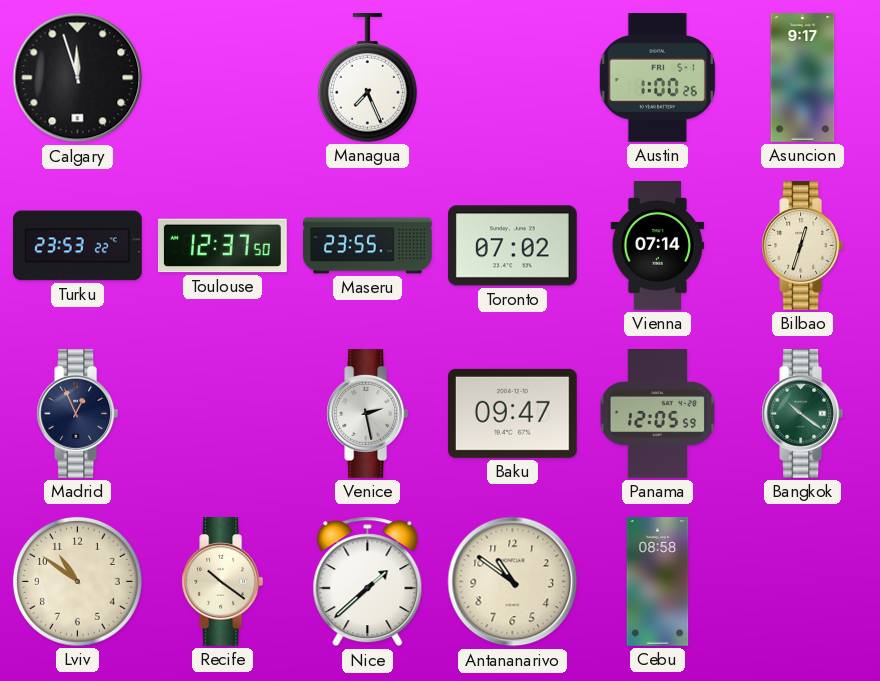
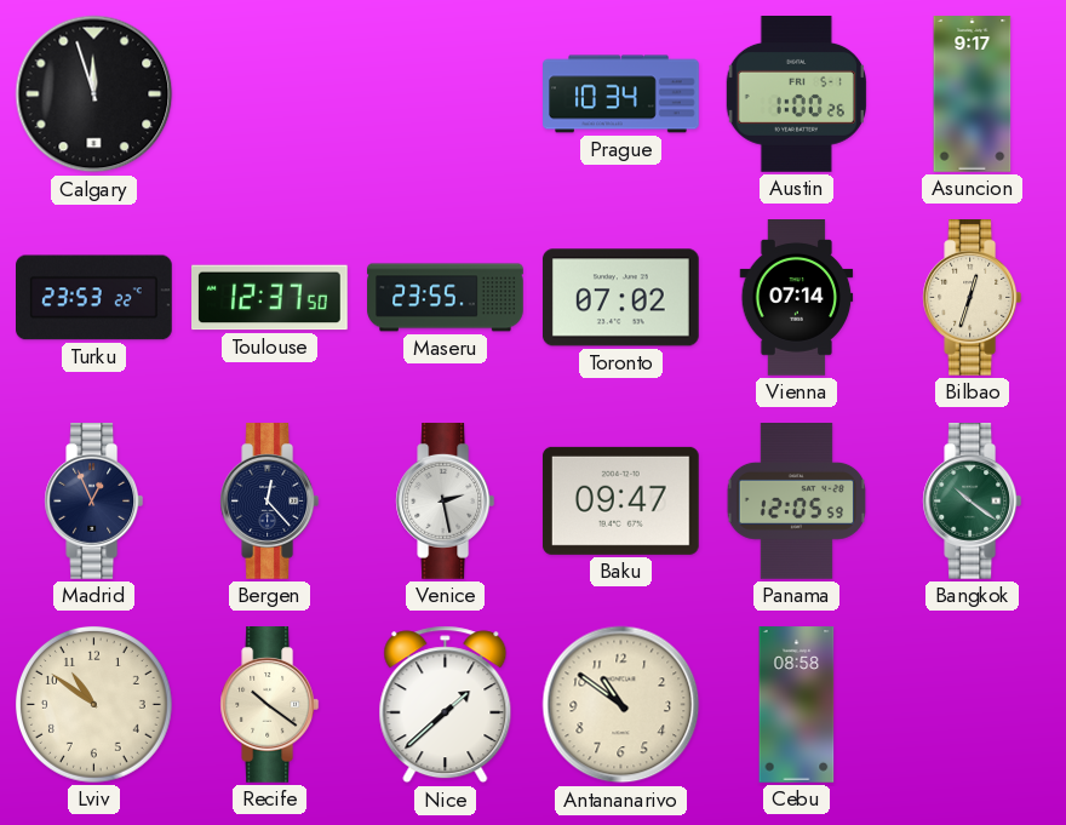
Managua: 7:26 -> none (367, 78)
Prague: none -> 10:34 (621, 94)
Bergen: none -> 12:23 (270, 502)
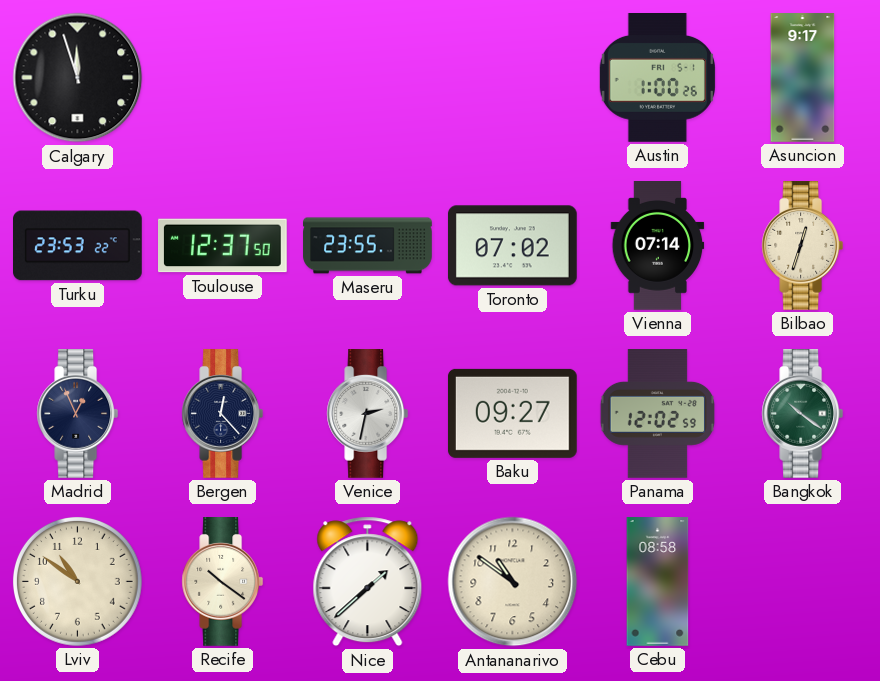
Prague: 10:34 -> none (621, 94)
Venice: 2:28 -> 2:32 (368, 414)
Baku: 09:47 -> 09:27 (512, 413)
Panama: 12:05 -> 12:02 (657, 414)
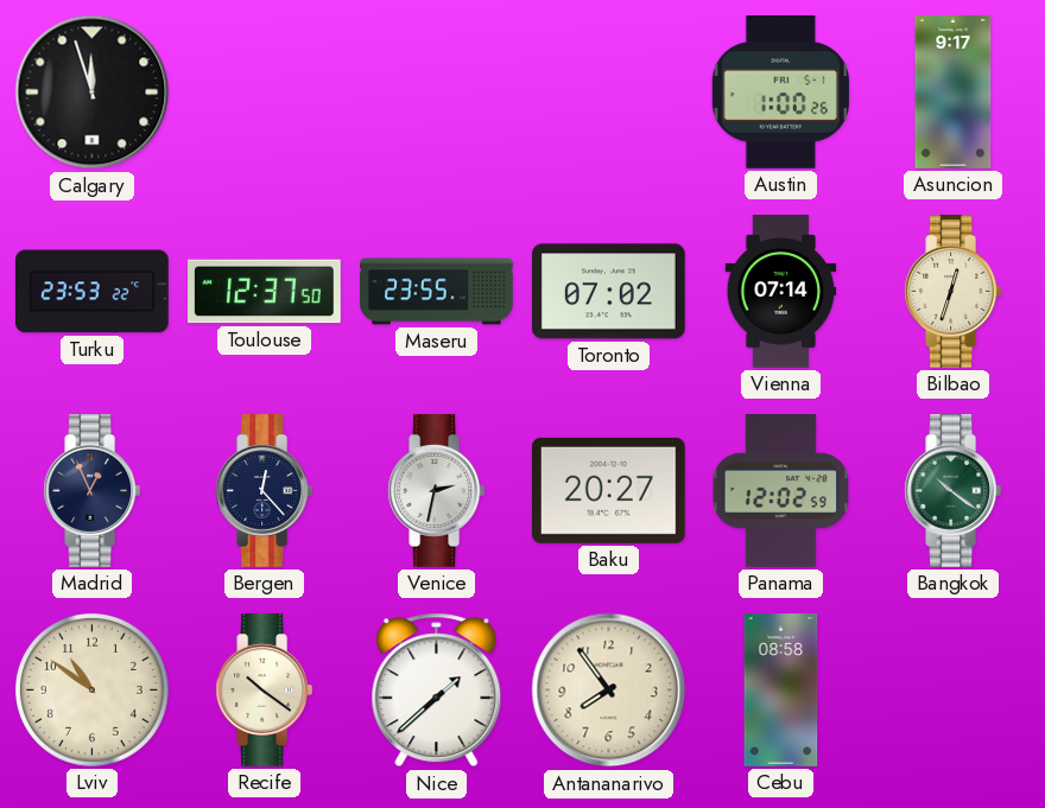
Baku: 09:27 -> 20:27 (608, 490)
Antananarivo: 10:51 -> 7:54 (609, 691)
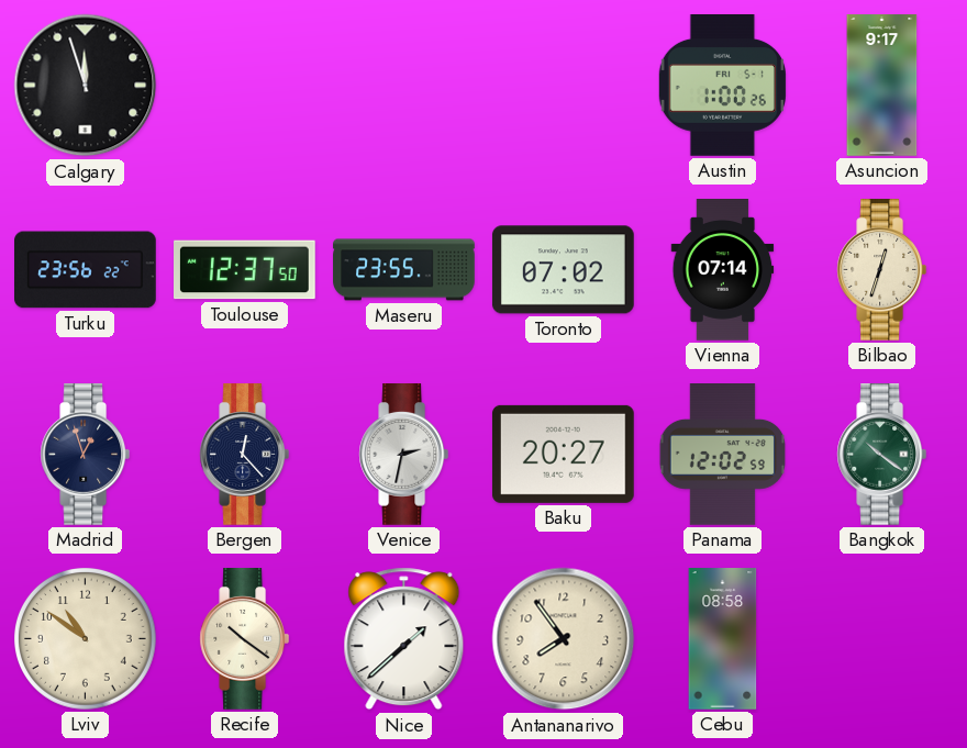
Turku: 23:53 -> 23:56 (86, 270)
Madrid: 12:56 -> 12:57 (86, 455)
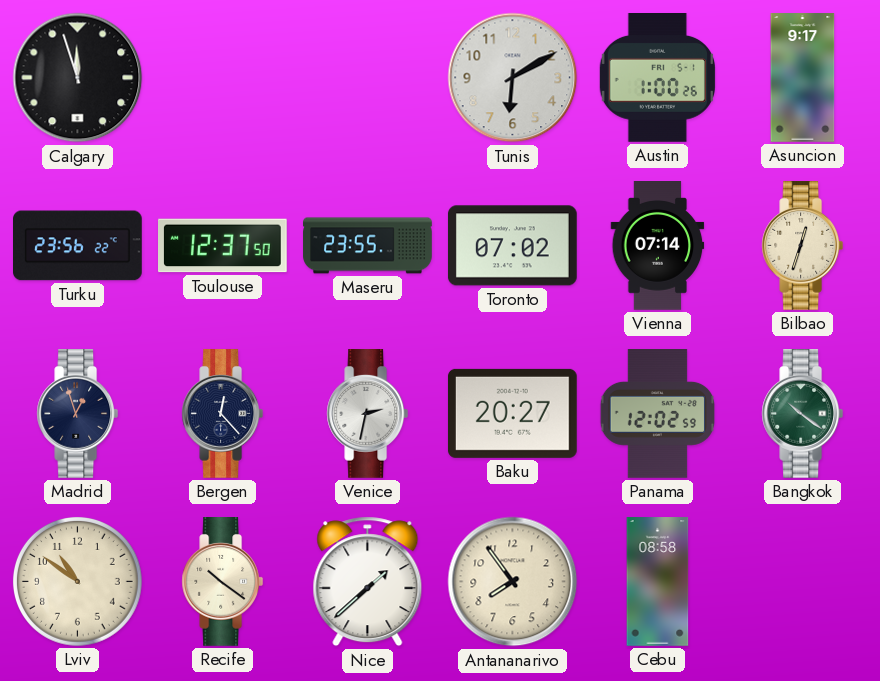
Tunis: none -> 6:10 (513, 78)
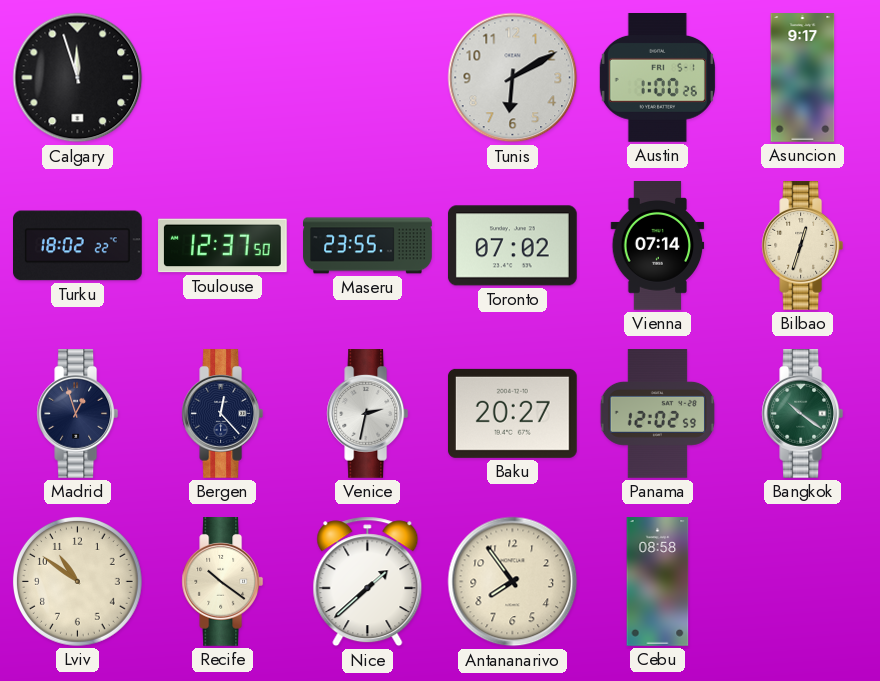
Turku: 23:56 -> 18:02 (78, 246)
